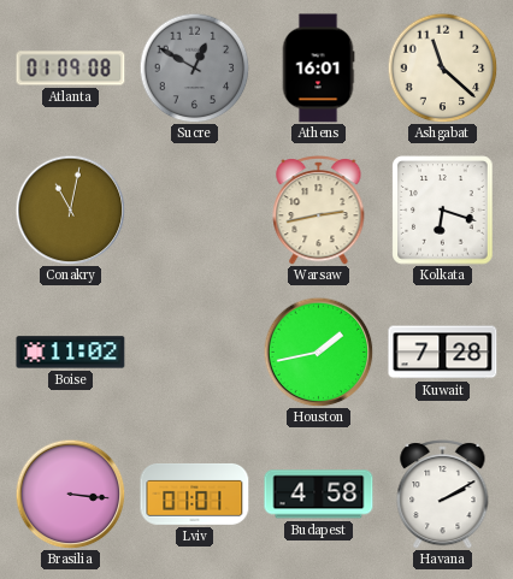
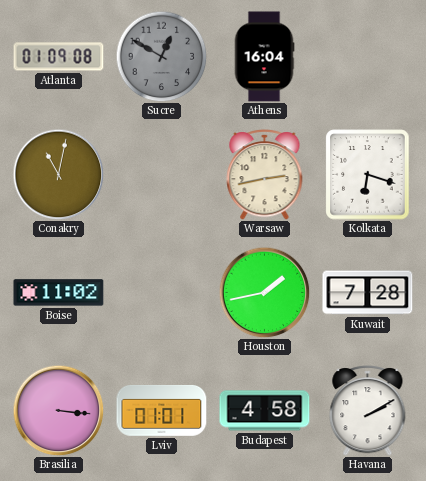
Athens: 16:01 -> 16:04 (264, 57)
Ashgabat: 11:22 -> none (442, 67)
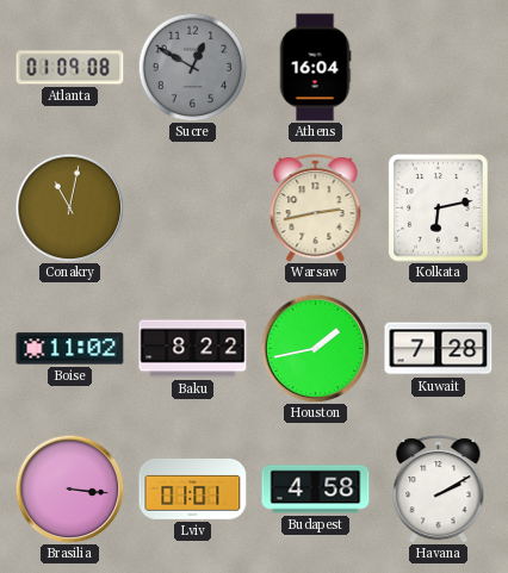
Kolkata: 6:18 -> 6:13 (439, 208)
Baku: none -> 8:22 (193, 349)
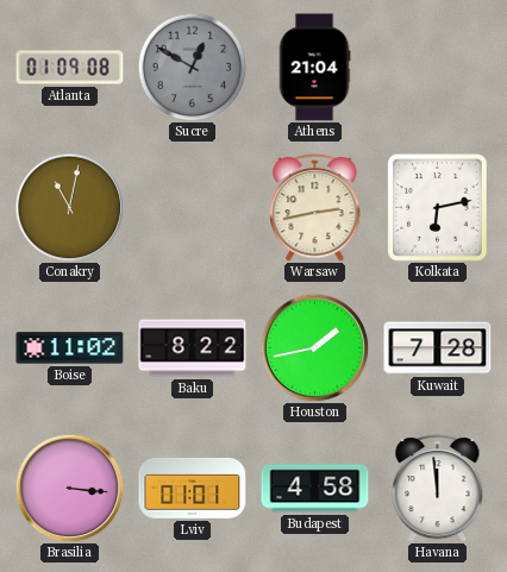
Athens: 16:04 -> 21:04 (314, 68)
Havana: 2:10 -> 11:59 (438, 489)
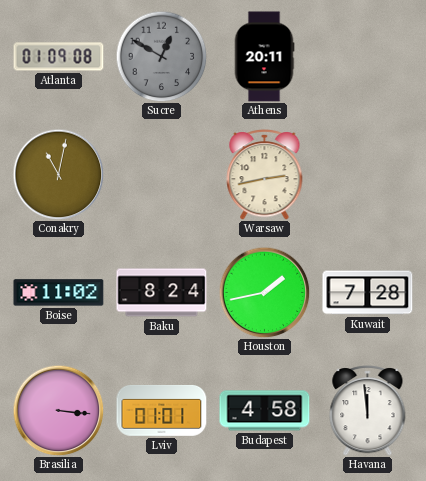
Athens: 21:04 -> 20:11 (264, 57)
Kolkata: 6:13 -> none (438, 208)
Baku: 8:22 -> 8:24 (162, 293)
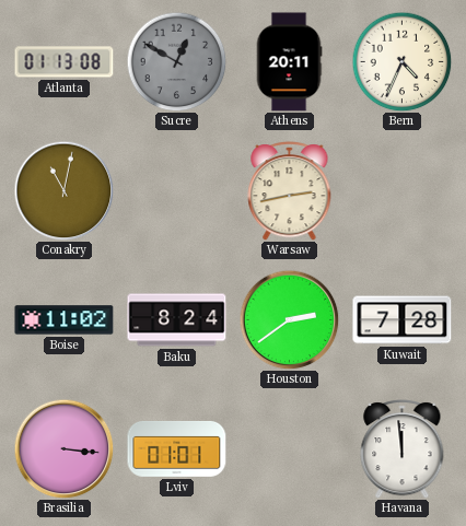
Atlanta: 01:09 -> 01:13 (65, 62)
Bern: none -> 4:34 (401, 61)
Houston: 1:43 -> 2:39 (289, 319)
Budapest: 4:58 -> none (265, 411)
